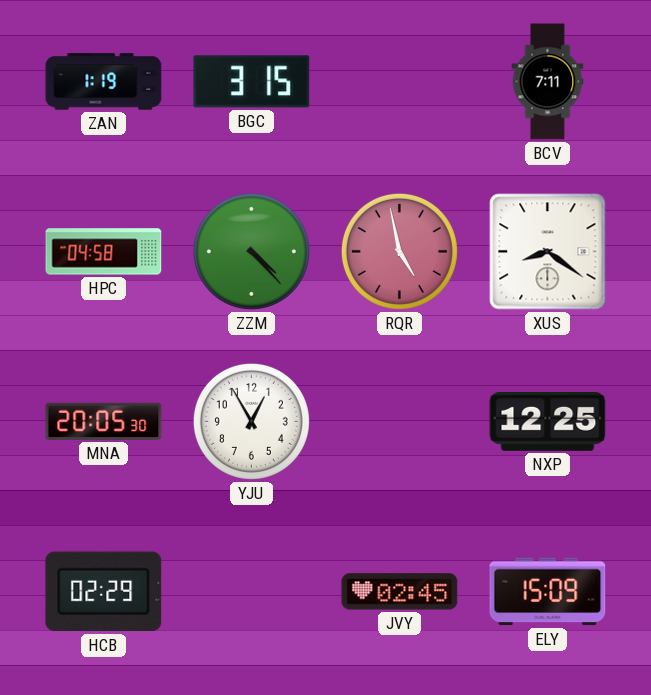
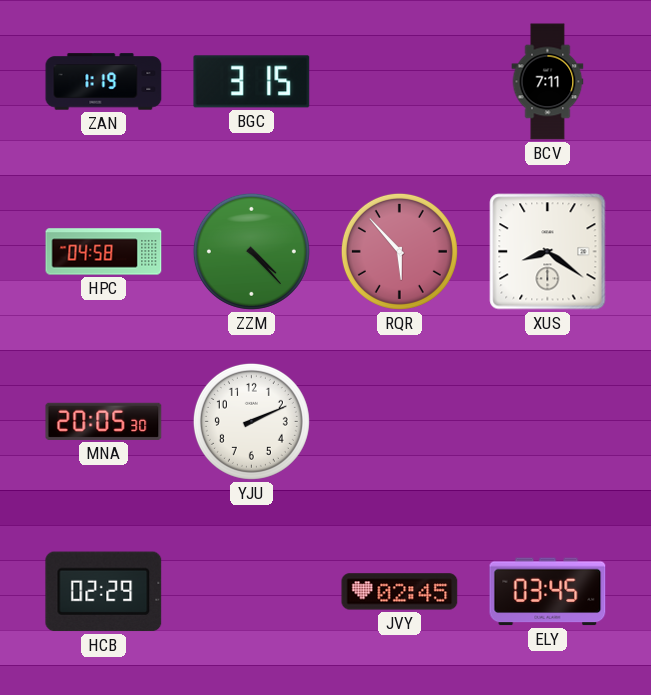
RQR: 4:58 -> 5:53 (399, 251)
YJU: 12:55 -> 2:11 (251, 421)
NXP: 12:25 -> none (548, 421)
ELY: 15:09 -> 03:45 (548, 592)
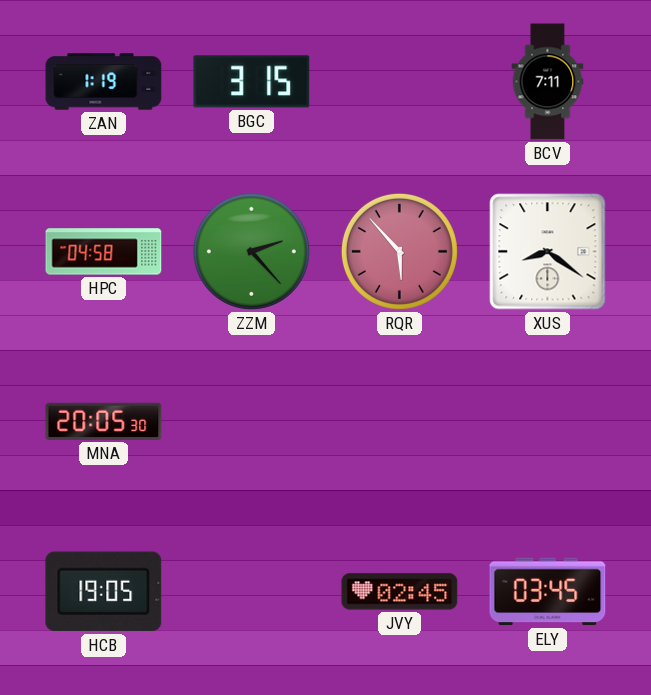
ZZM: 4:23 -> 2:23 (251, 251)
YJU: 2:11 -> none (251, 421)
HCB: 02:29 -> 19:05 (104, 592)
